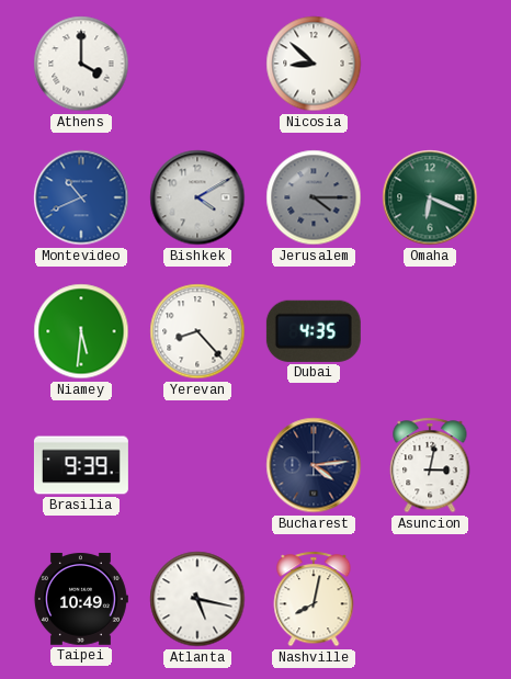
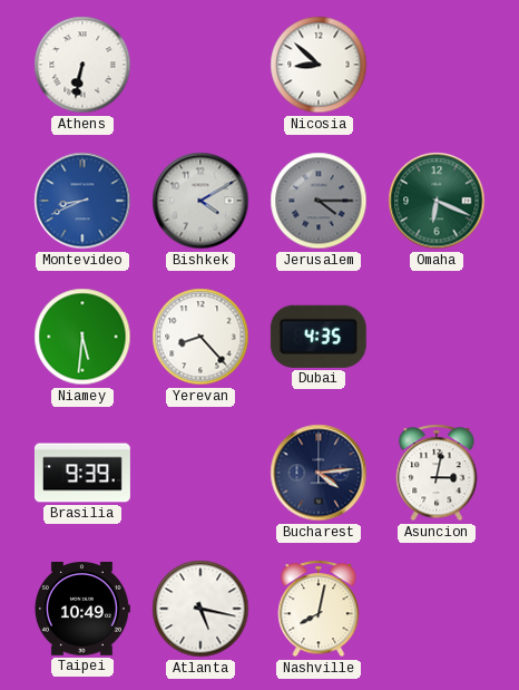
Athens: 4:00 -> 6:32 (82, 65)
Montevideo: 10:41 -> 8:41 (82, 201)
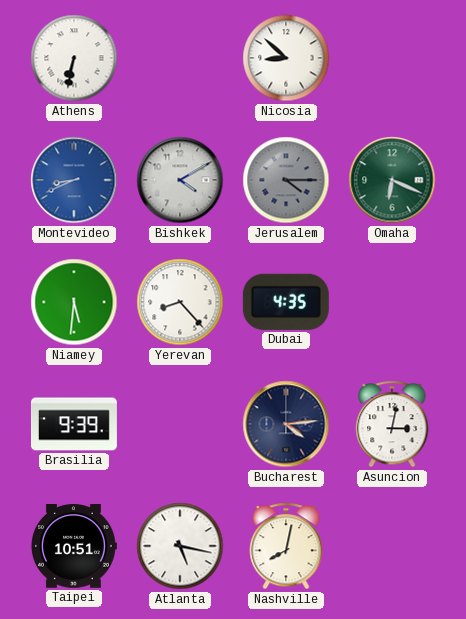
Taipei: 10:49 -> 10:51 (73, 547)
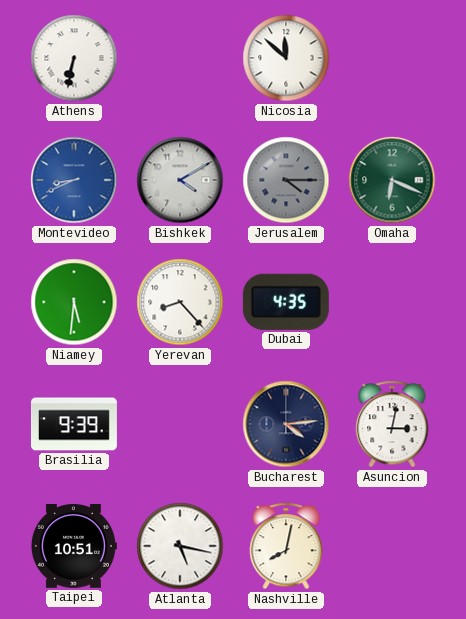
Nicosia: 8:52 -> 11:52 (286, 58)
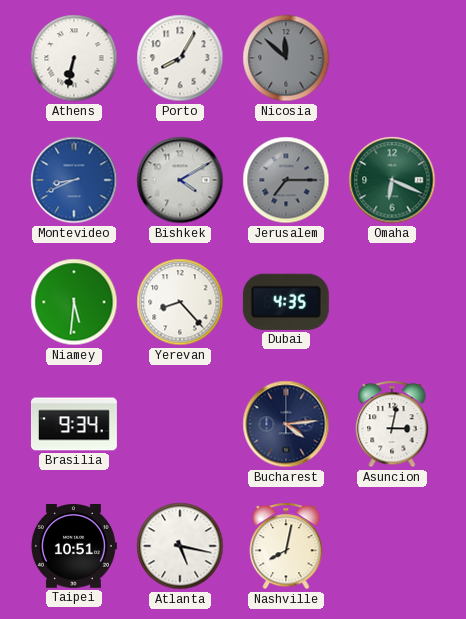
Porto: none -> 8:05 (180, 58)
Nicosia dial: white -> grey (286, 58)
Jerusalem: 4:15 -> 7:15 (286, 180)
Brasilia: 9:39 -> 9:34 (74, 424)
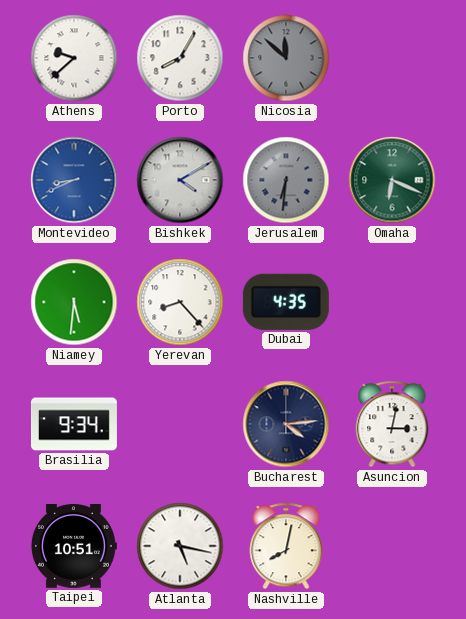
Athens: 6:32 -> 9:38 (74, 58)
Jerusalem: 7:15 -> 6:31 (286, 180)
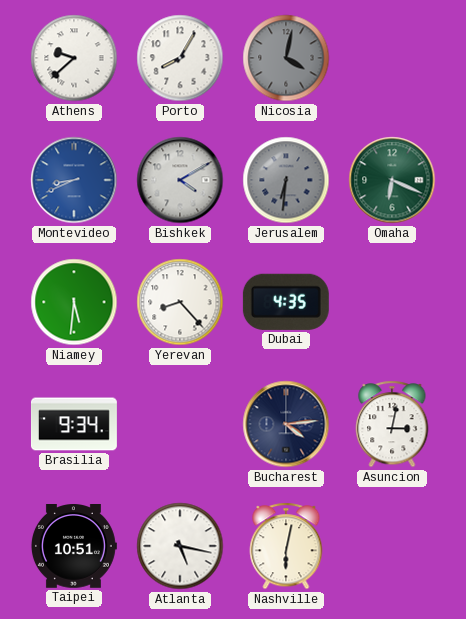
Nicosia: 11:52 -> 4:02 (286, 58)
Nashville: 8:02 -> 6:02 (286, 546)
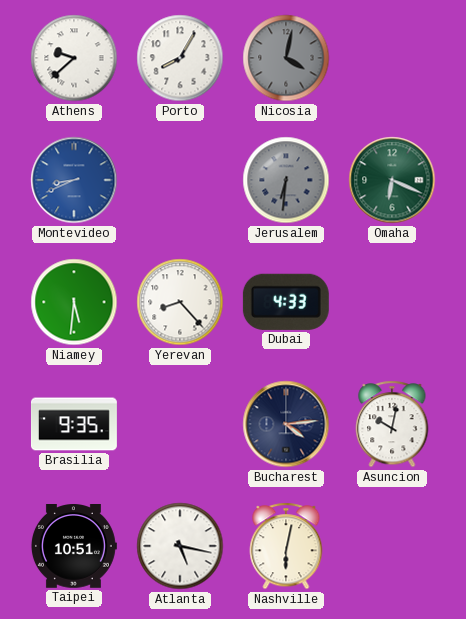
Bishkek: 4:10 -> none (180, 180)
Dubai: 4:35 -> 4:33 (286, 302)
Brasilia: 9:34 -> 9:35 (74, 424)
Asuncion: 3:02 -> 10:02 (392, 424)
